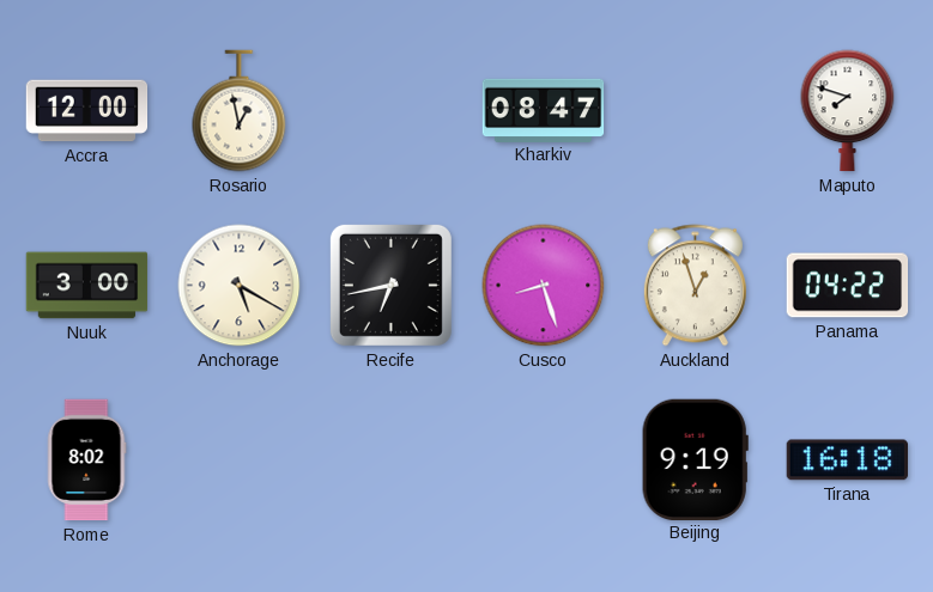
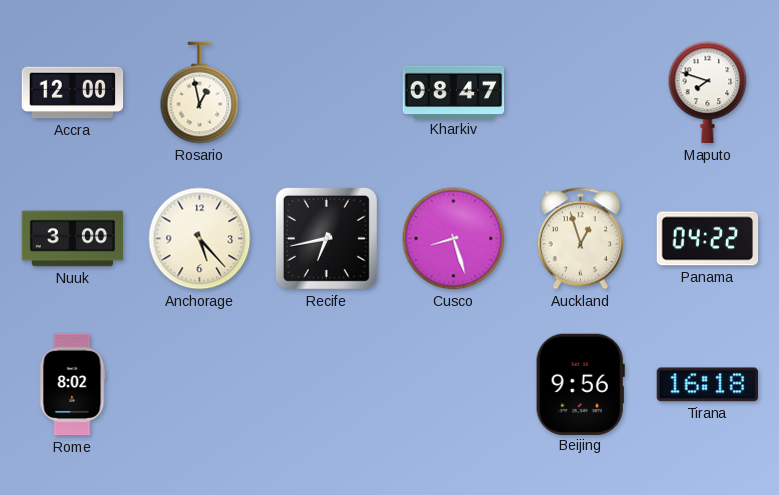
Anchorage: 5:20 -> 5:23 (200, 239)
Beijing: 9:19 -> 9:56 (580, 384)
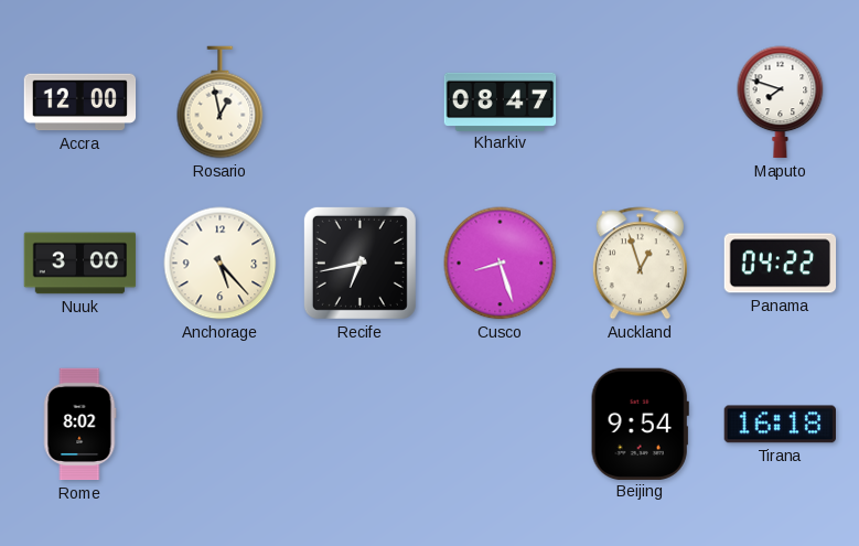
Beijing: 9:56 -> 9:54 (640, 424)
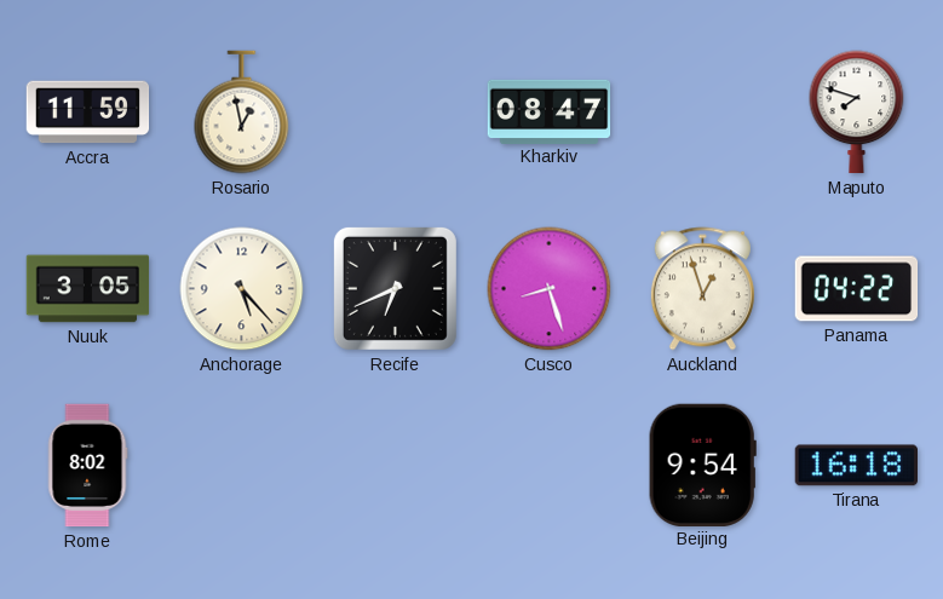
Accra: 12:00 -> 11:59 (88, 113)
Nuuk: 3:00 -> 3:05 (88, 289)
Recife: 6:43 -> 6:41 (395, 288)
